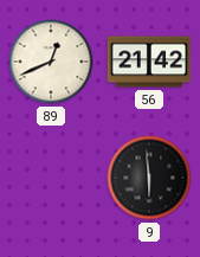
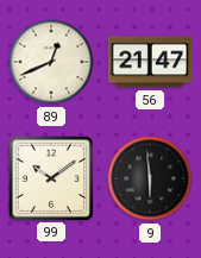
56: 21:42 -> 21:47 (150, 62)
99: none -> 10:09 (50, 177)
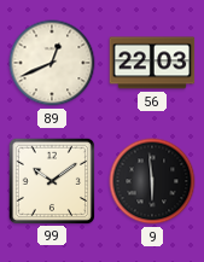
56: 21:47 -> 22:03 (152, 63)
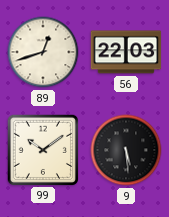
89: 12:41 -> 12:42 (43, 52)
9: 5:59 -> 5:29 (126, 150)
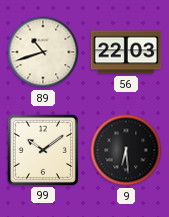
89: 12:42 -> 10:42 (43, 52)
9: 5:29 -> 6:29 (126, 150)
